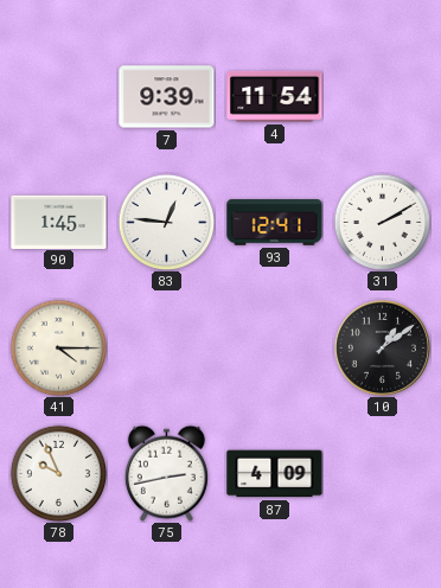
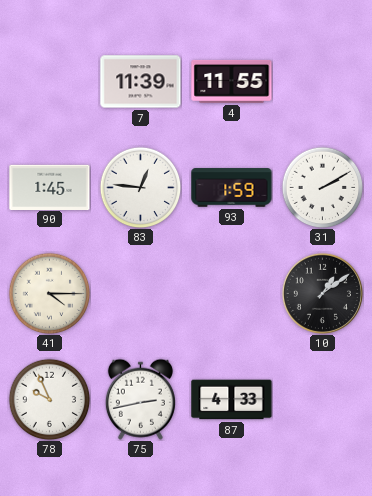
7: 9:39 -> 11:39 (141, 82)
4: 11:54 -> 11:55 (232, 81)
93: 12:41 -> 1:59 (232, 188)
87: 4:09 -> 4:33 (232, 400)
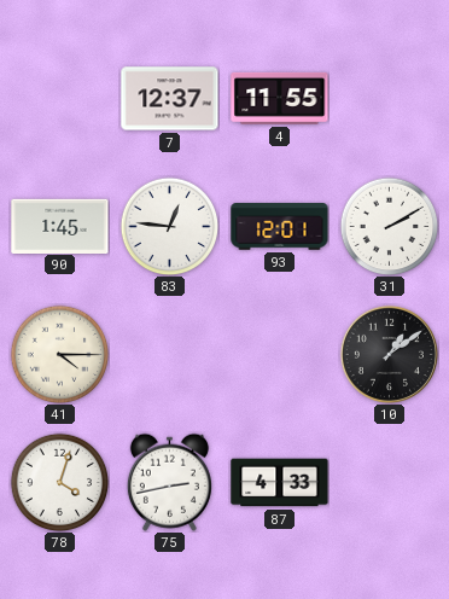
7: 11:39 -> 12:37 (170, 99)
93: 1:59 -> 12:01 (280, 227)
78: 9:56 -> 4:03 (59, 482)
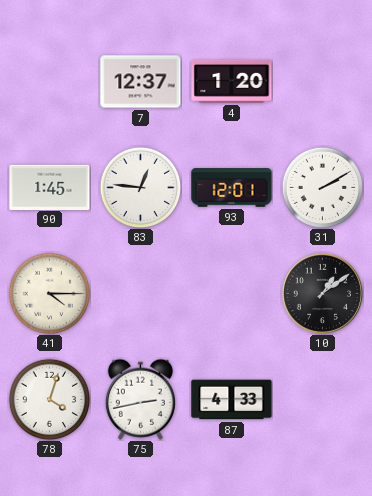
4: 11:55 -> 1:20 (232, 81)
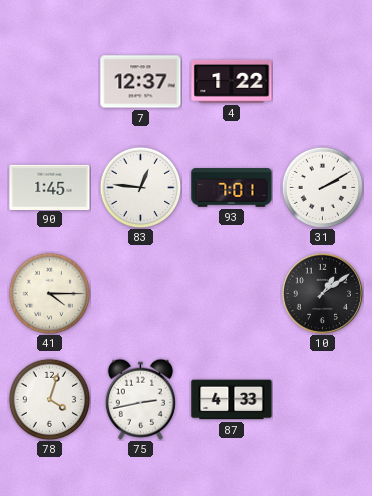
4: 1:20 -> 1:22 (232, 81)
93: 12:01 -> 7:01 (232, 188)
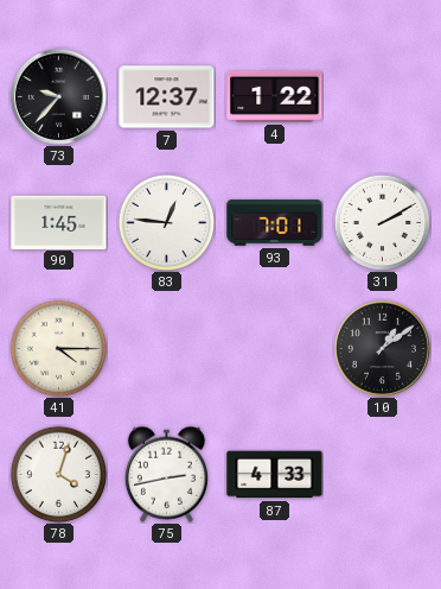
73: none -> 9:37 (58, 96)
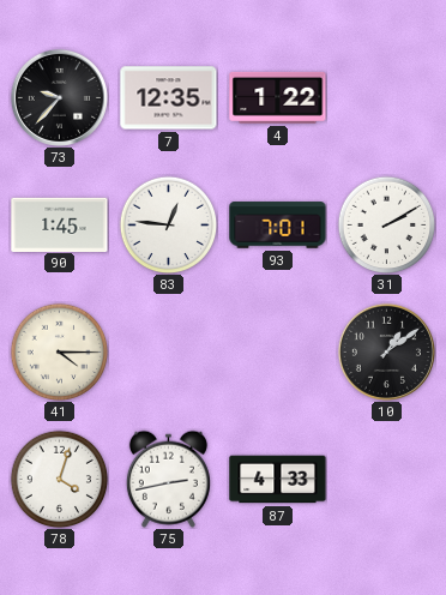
7: 12:37 -> 12:35 (169, 98)
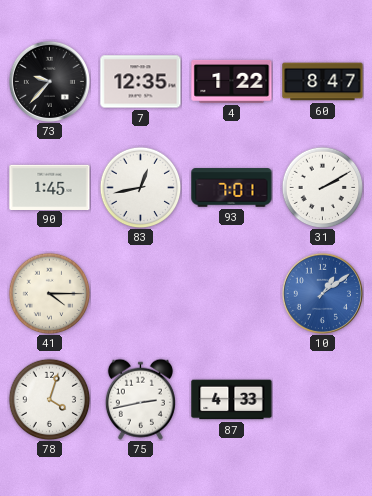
60: none -> 8:47 (323, 82)
83: 12:46 -> 12:43 (140, 187)
10 dial: black -> blue (322, 293)
